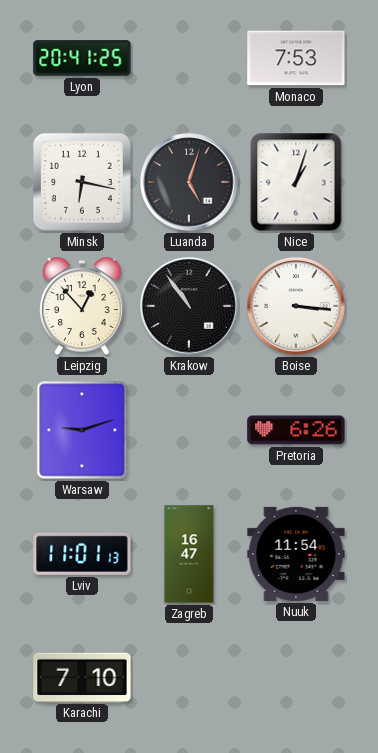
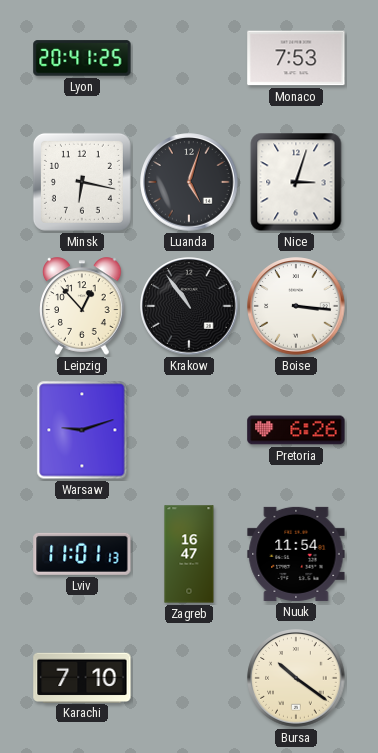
Nice: 1:03 -> 3:03 (296, 182)
Bursa: none -> 10:21 (296, 678)
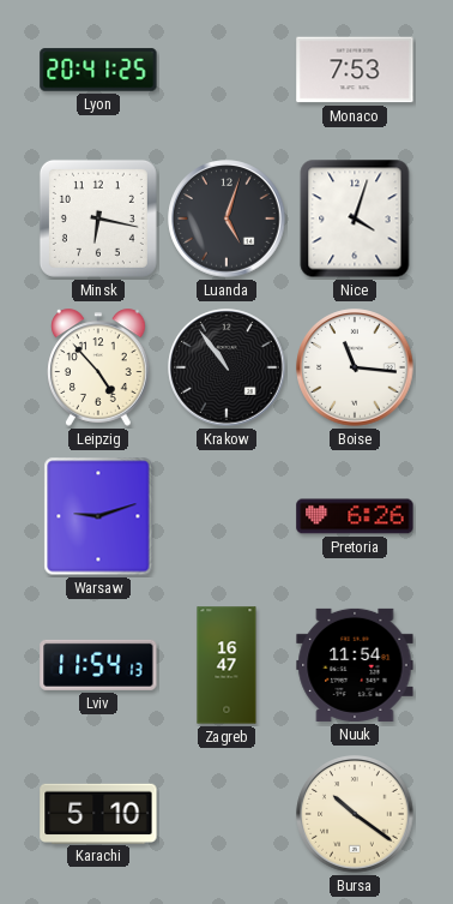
Nice: 3:03 -> 4:03 (355, 218)
Leipzig: 12:53 -> 4:53 (98, 367)
Boise: 3:16 -> 11:16 (355, 367)
Lviv: 11:01 -> 11:54 (98, 665)
Karachi: 7:10 -> 5:10 (98, 813)
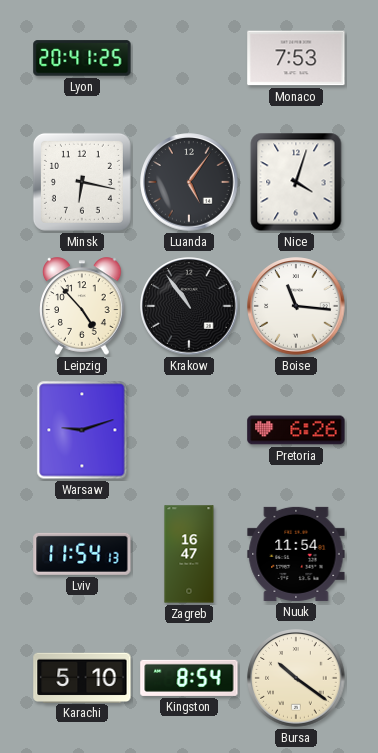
Luanda: 5:03 -> 5:06 (189, 182)
Kingston: none -> 8:54 (189, 678)
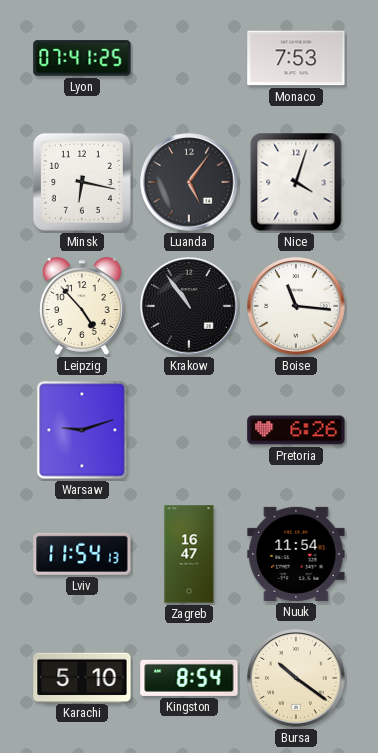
Lyon: 20:41 -> 07:41 (82, 58)
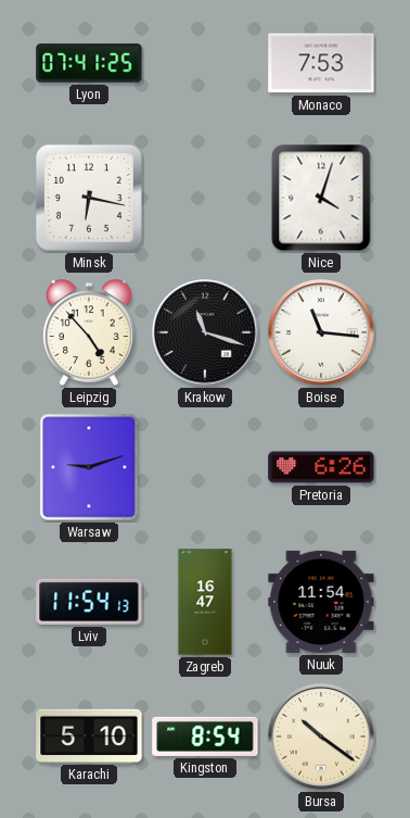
Luanda: 5:06 -> none (189, 182)
Krakow: 10:54 -> 11:18 (205, 332)
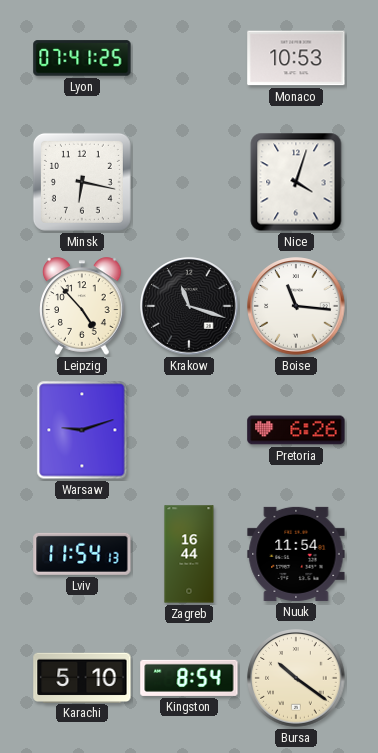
Monaco: 7:53 -> 10:53 (296, 58)
Zagreb: 16:47 -> 16:44 (189, 554)
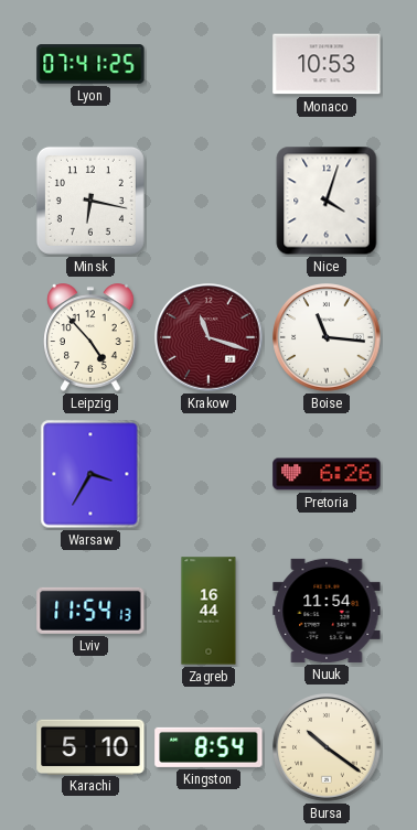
Krakow dial: black -> burgundy (209, 337)
Warsaw: 9:12 -> 3:35 (90, 474)
